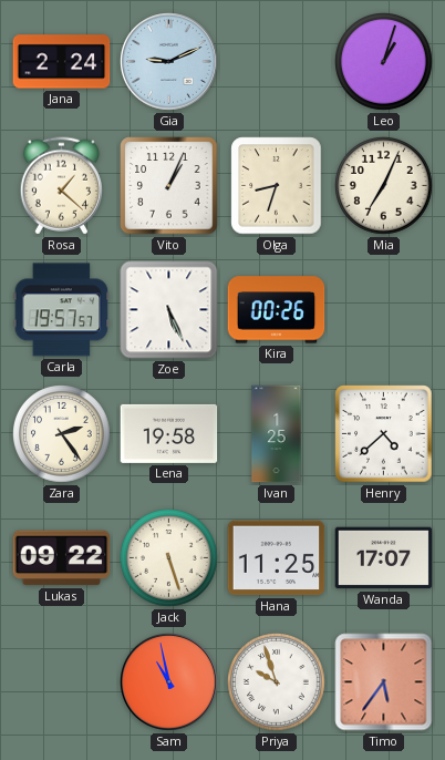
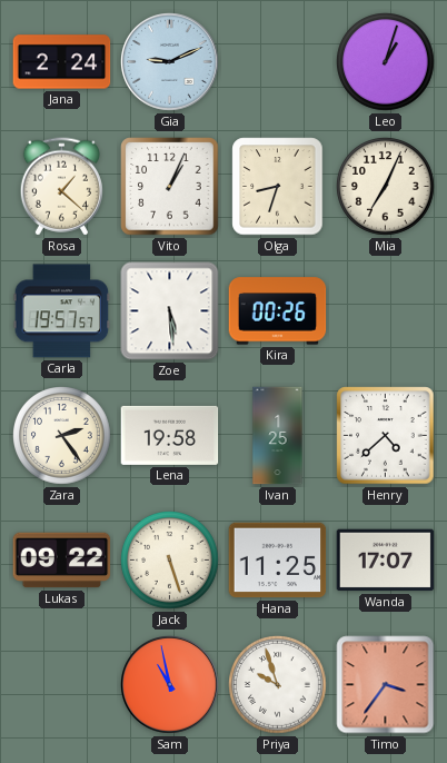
Zoe: 5:26 -> 5:29 (170, 311)
Timo: 5:36 -> 3:36 (386, 685)
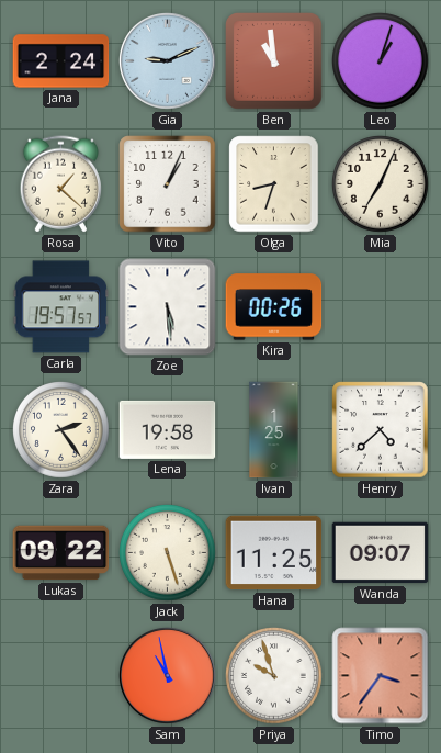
Ben: none -> 10:59 (274, 61)
Wanda: 17:07 -> 09:07 (381, 553)
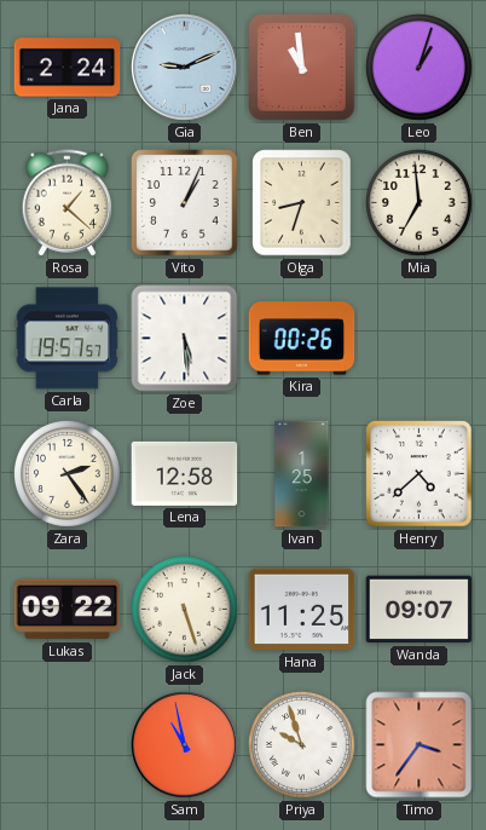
Mia: 7:04 -> 6:59 (420, 203)
Lena: 19:58 -> 12:58 (185, 473)
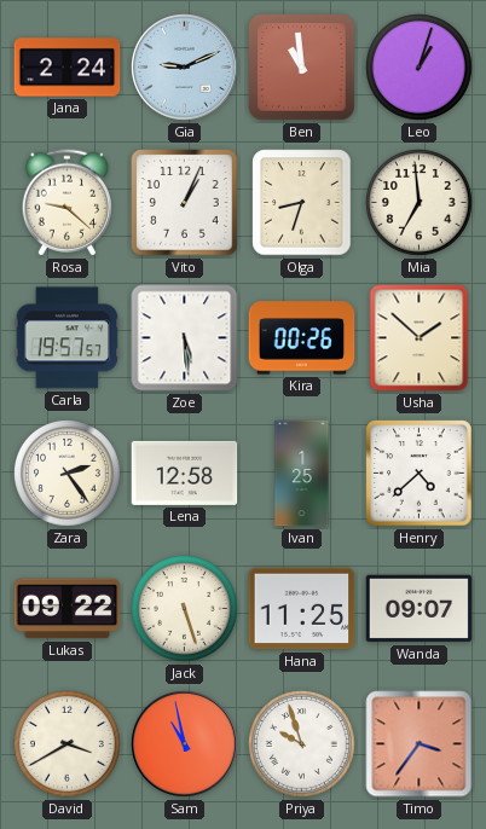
Rosa: 1:22 -> 9:22 (66, 203)
Usha: none -> 1:52 (420, 338)
David: none -> 3:40 (68, 744)
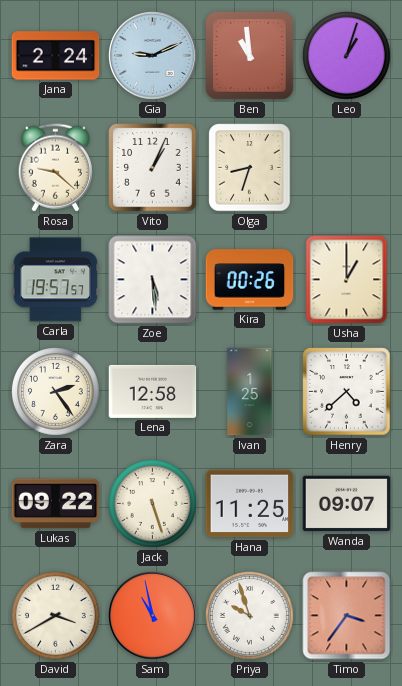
Mia: 6:59 -> none (420, 203)
Usha: 1:52 -> 1:00 (347, 280)
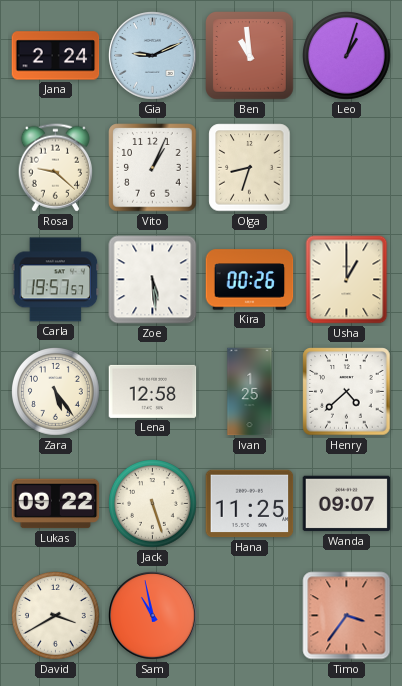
Zara: 2:24 -> 5:24 (56, 392)
Priya: 9:57 -> none (250, 616)
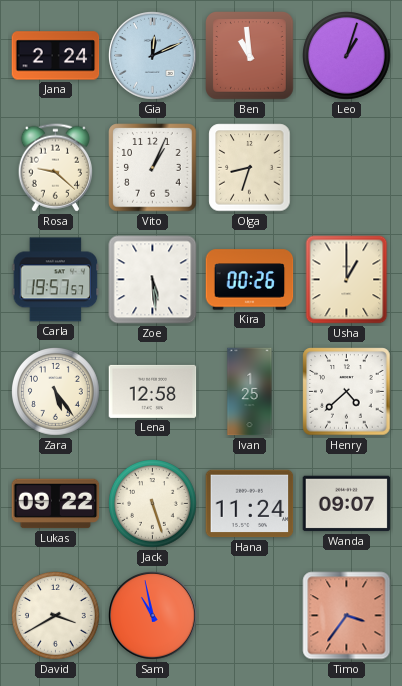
Gia: 9:11 -> 12:11 (153, 56)
Hana: 11:25 -> 11:24 (250, 504)
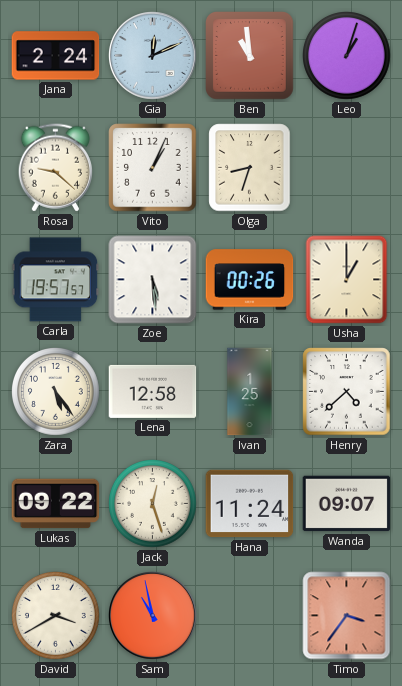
Jack: 5:27 -> 12:27 (153, 504)
